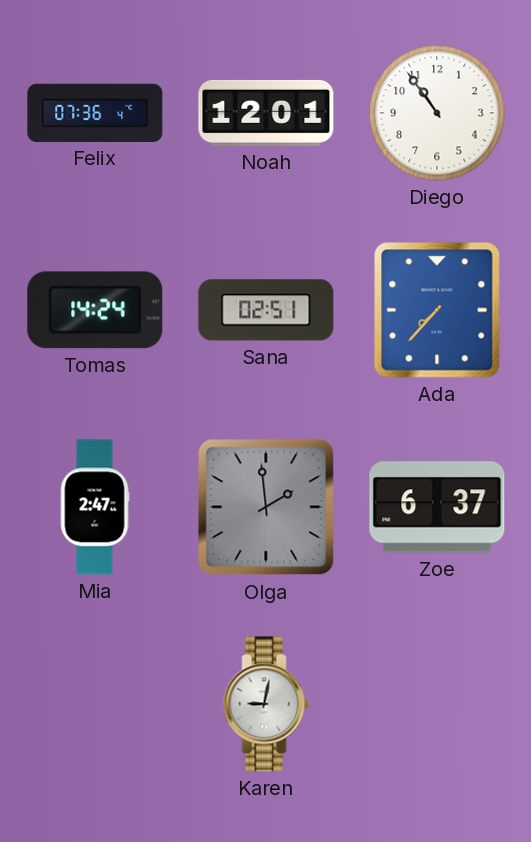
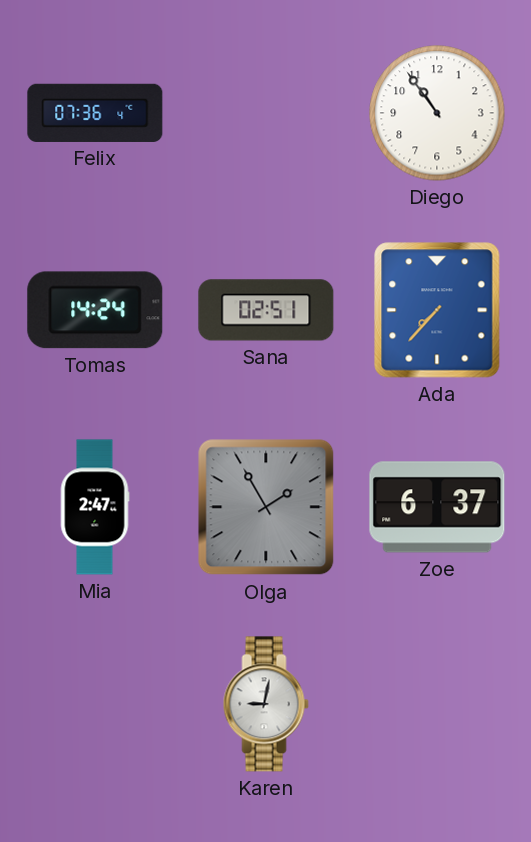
Noah: 12:01 -> none (266, 113)
Olga: 1:59 -> 1:55 (266, 507)
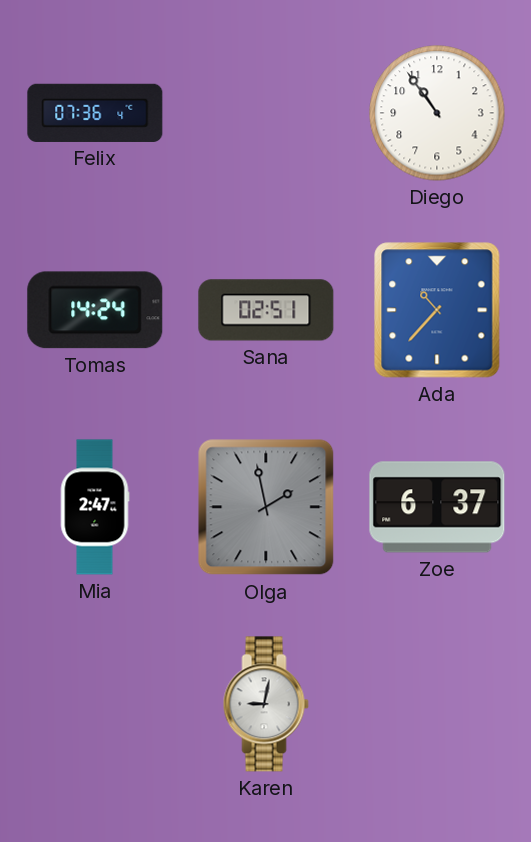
Ada: 7:37 -> 10:37 (437, 310)
Olga: 1:55 -> 1:58 (266, 507)
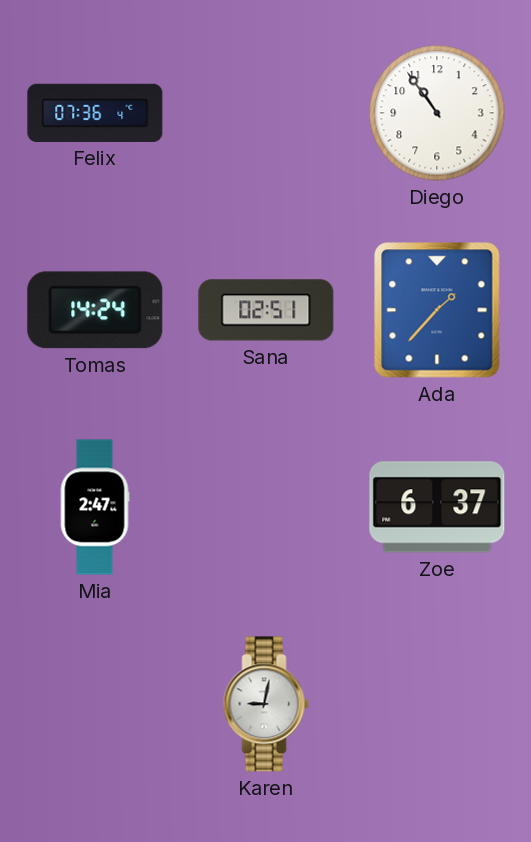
Ada: 10:37 -> 1:37 (437, 310)
Olga: 1:58 -> none (266, 507)
